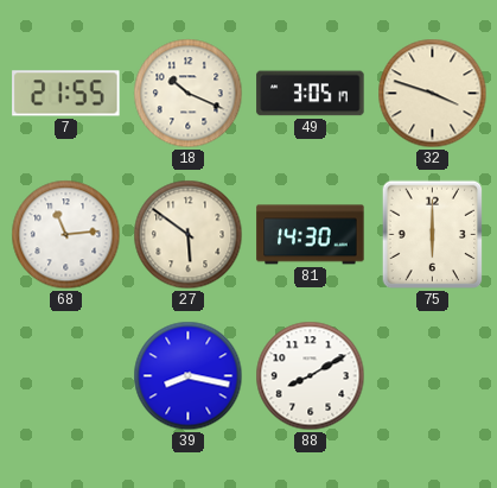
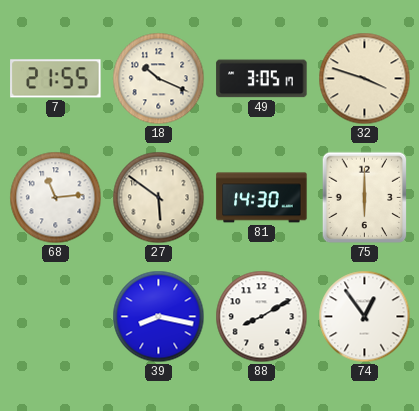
74: none -> 12:54 (365, 317)
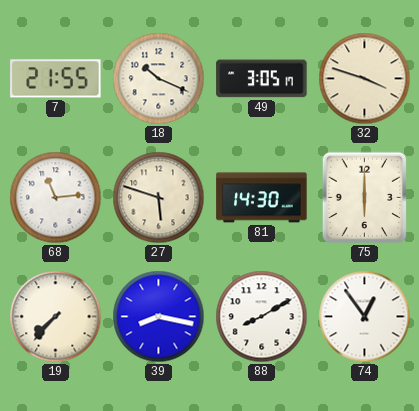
27: 5:51 -> 5:48 (159, 198)
19: none -> 7:37 (56, 317)
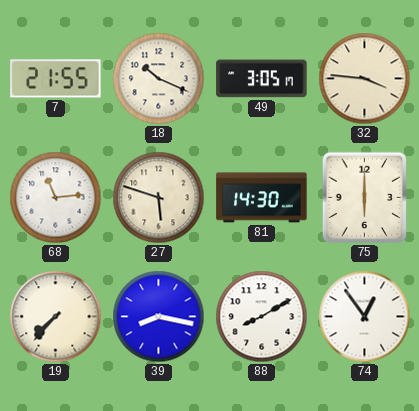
32: 3:48 -> 3:46 (365, 79)
